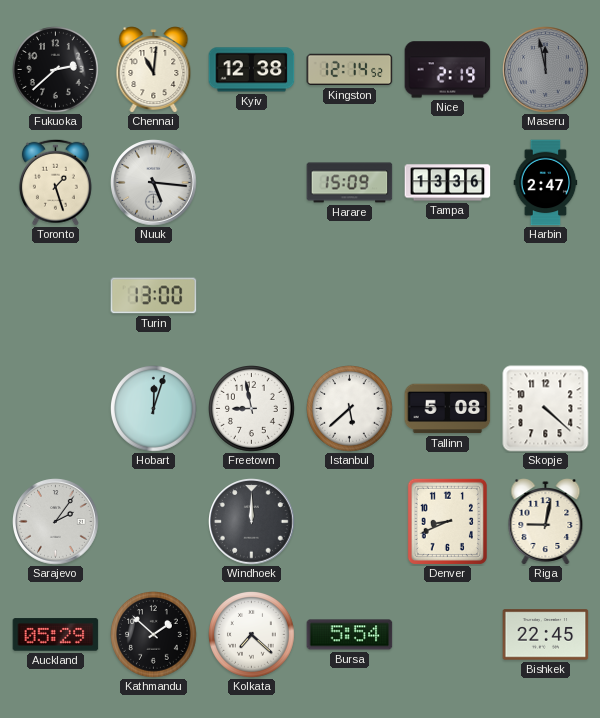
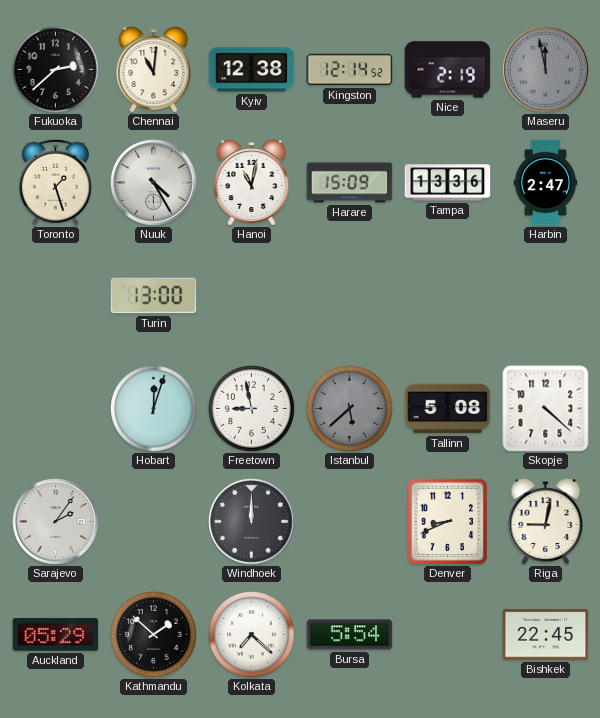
Nuuk: 5:16 -> 4:25 (154, 183)
Hanoi: none -> 11:02 (252, 183)
Istanbul dial: white -> grey (350, 409)
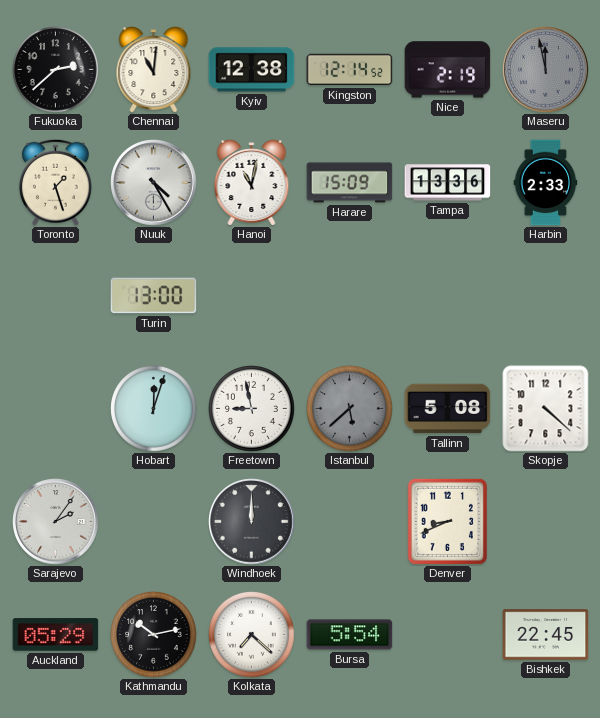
Harbin: 2:47 -> 2:33 (546, 183)
Riga: 9:02 -> none (546, 522)
Kathmandu: 1:52 -> 10:13 (154, 635)
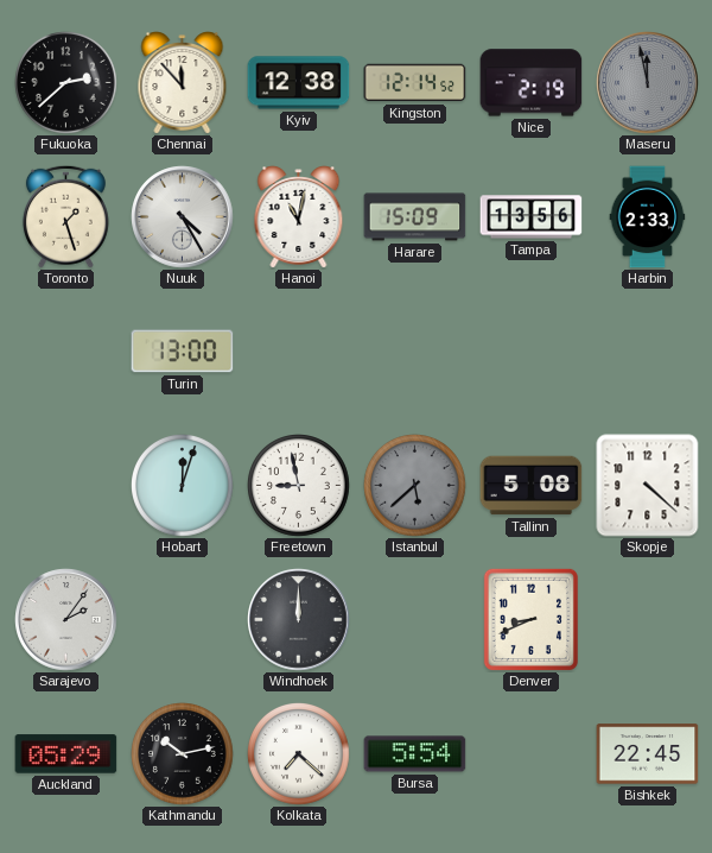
Chennai: 11:01 -> 11:53 (183, 83)
Tampa: 13:36 -> 13:56 (532, 217)
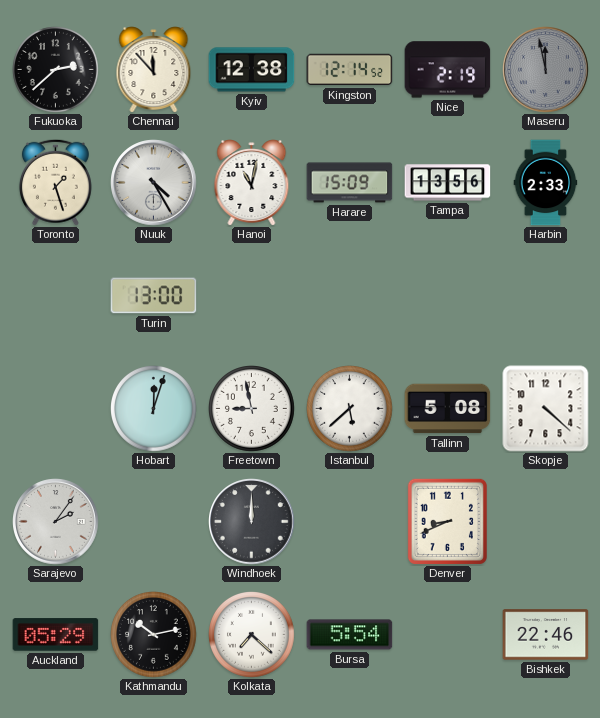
Istanbul dial: grey -> white (350, 409)
Bishkek: 22:45 -> 22:46 (546, 635)
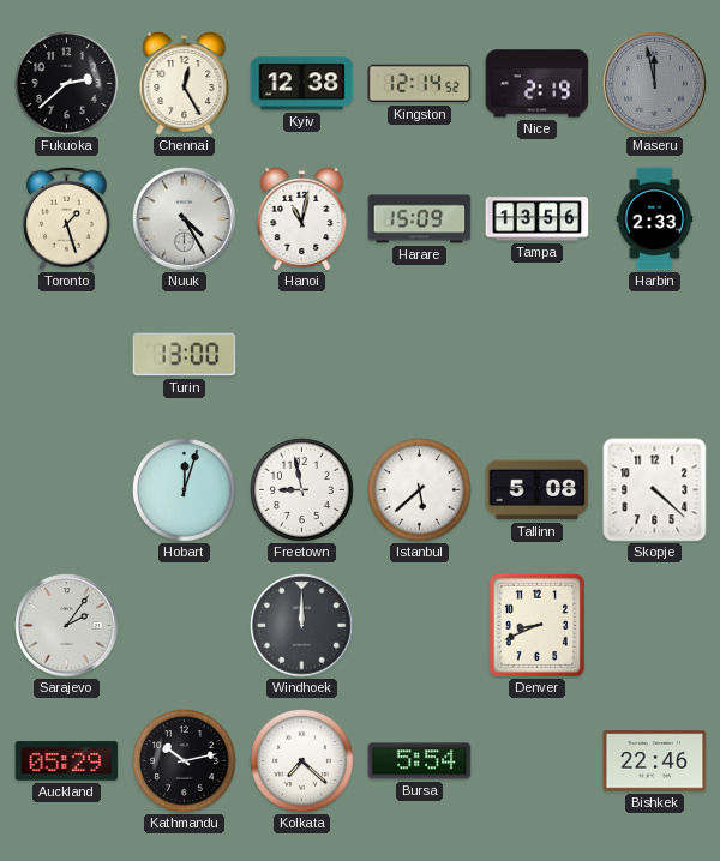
Chennai: 11:53 -> 12:25 (185, 84)
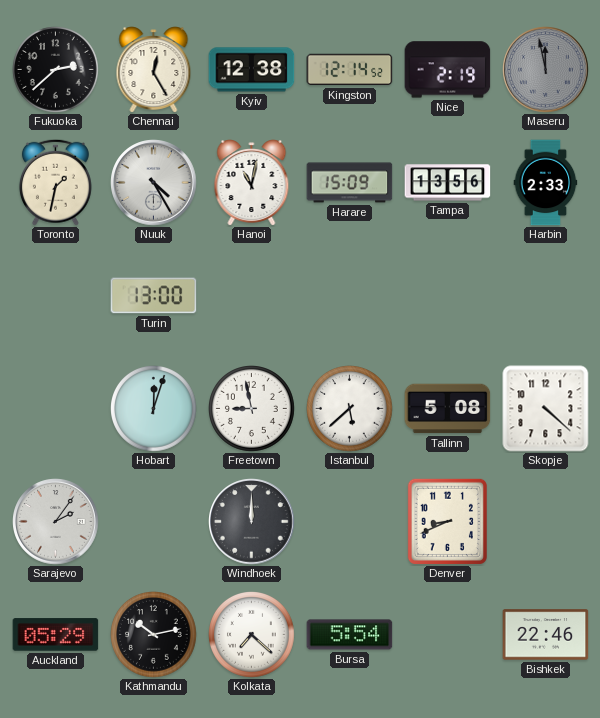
Toronto: 1:27 -> 1:32 (55, 182)
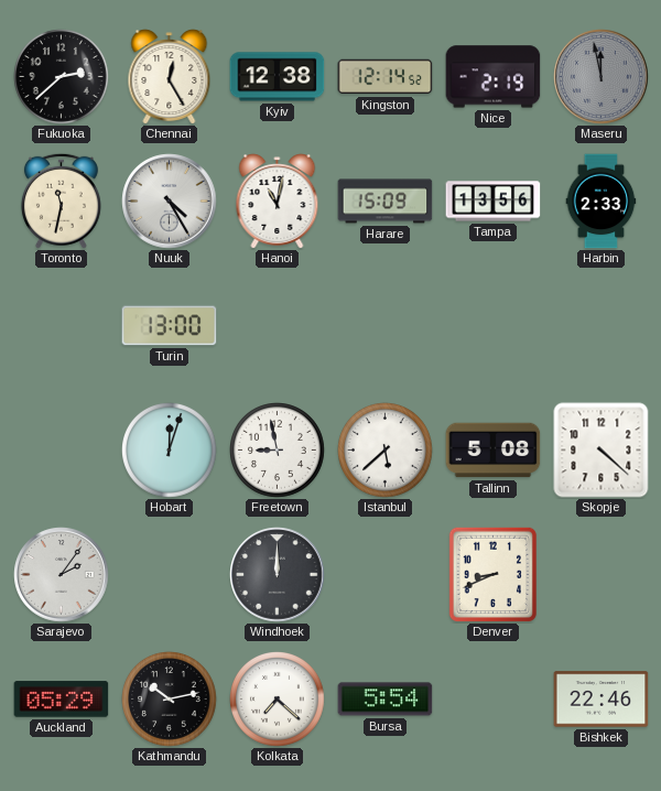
Toronto: 1:32 -> 11:32 (61, 201)
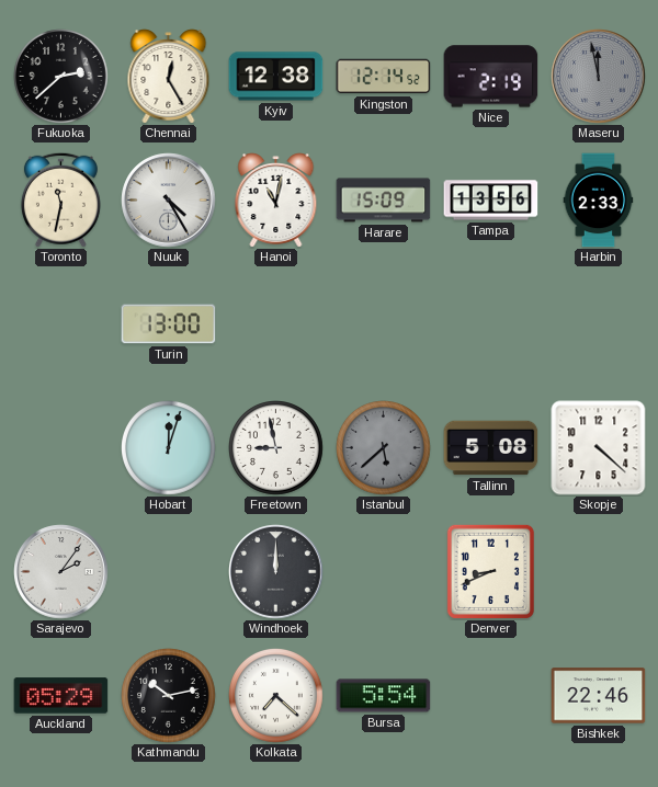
Istanbul dial: white -> grey (384, 448)
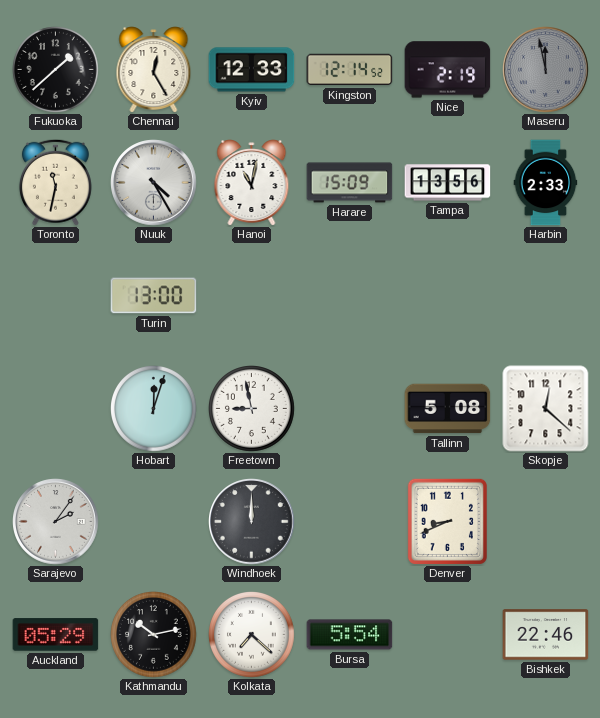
Fukuoka: 2:38 -> 1:38 (56, 70)
Kyiv: 12:38 -> 12:33 (252, 70)
Istanbul: 5:38 -> none (384, 448)
Skopje: 4:22 -> 12:22 (546, 409)
